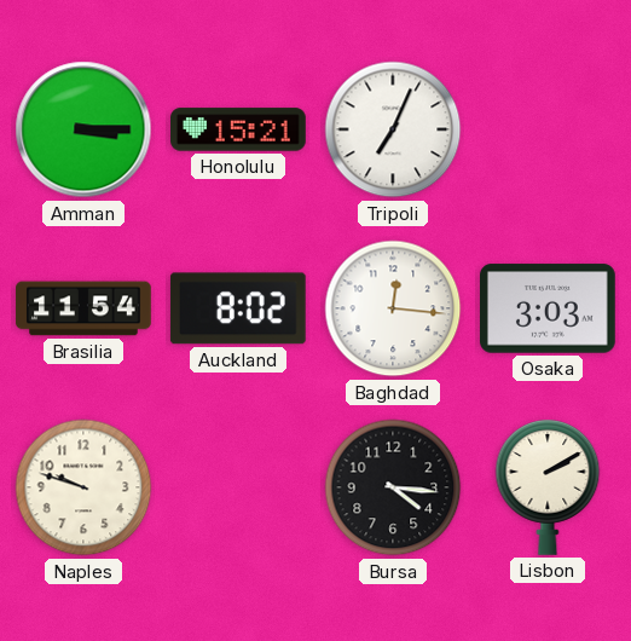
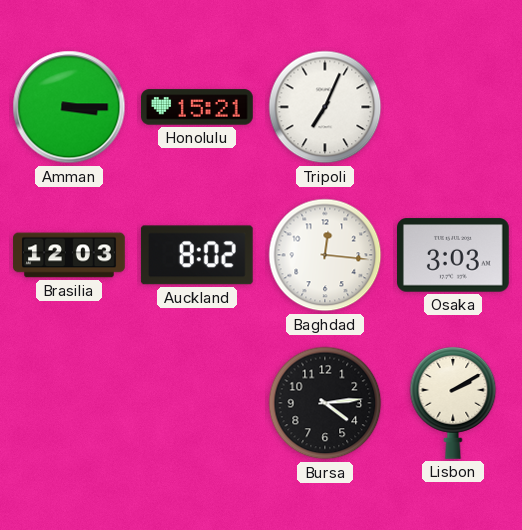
Brasilia: 11:54 -> 12:03 (69, 255)
Naples: 9:48 -> none (83, 487)
Bursa: 4:16 -> 4:14 (325, 403)
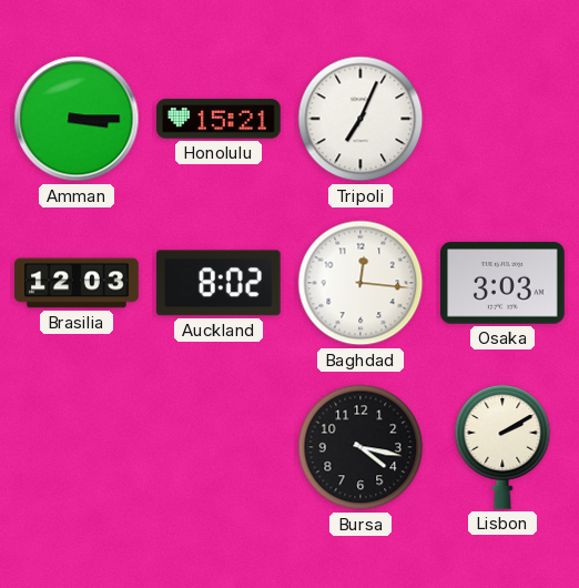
Bursa: 4:14 -> 4:17 (360, 447)
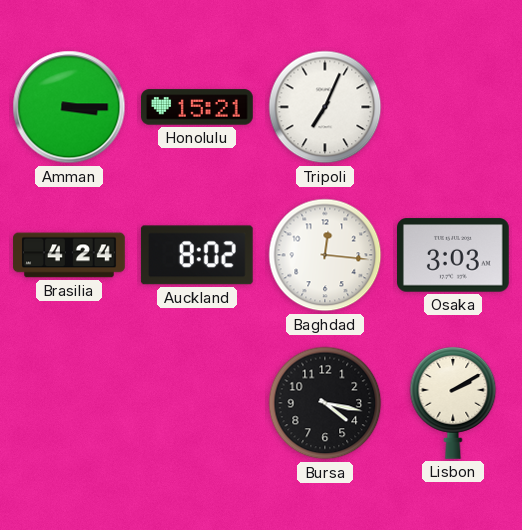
Brasilia: 12:03 -> 4:24 (69, 255)
